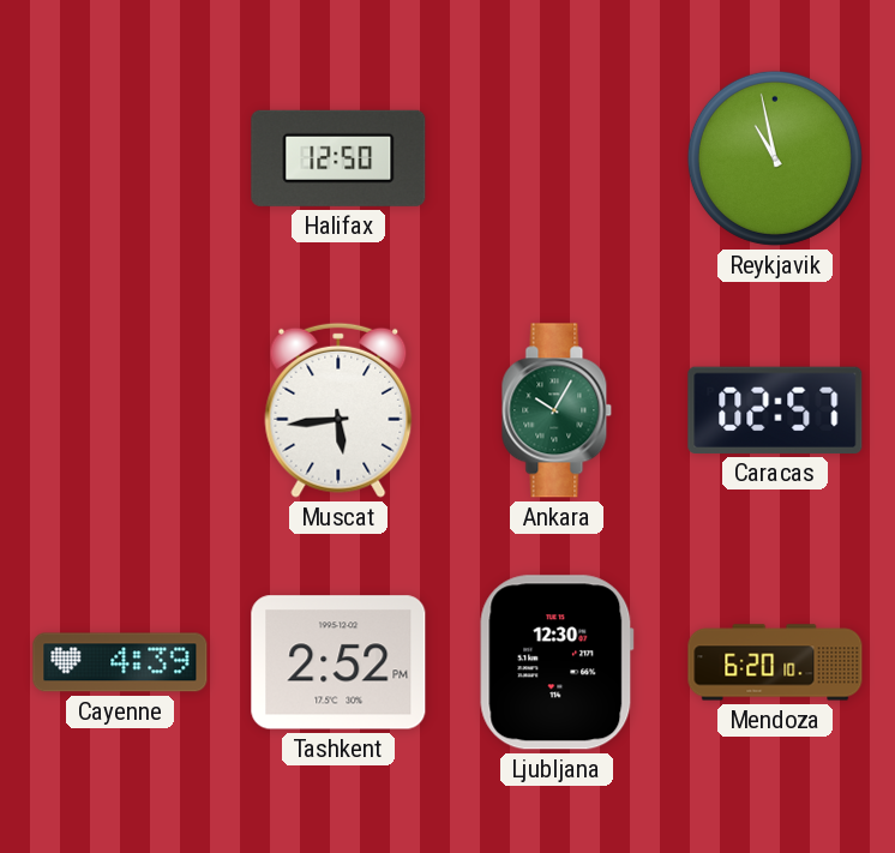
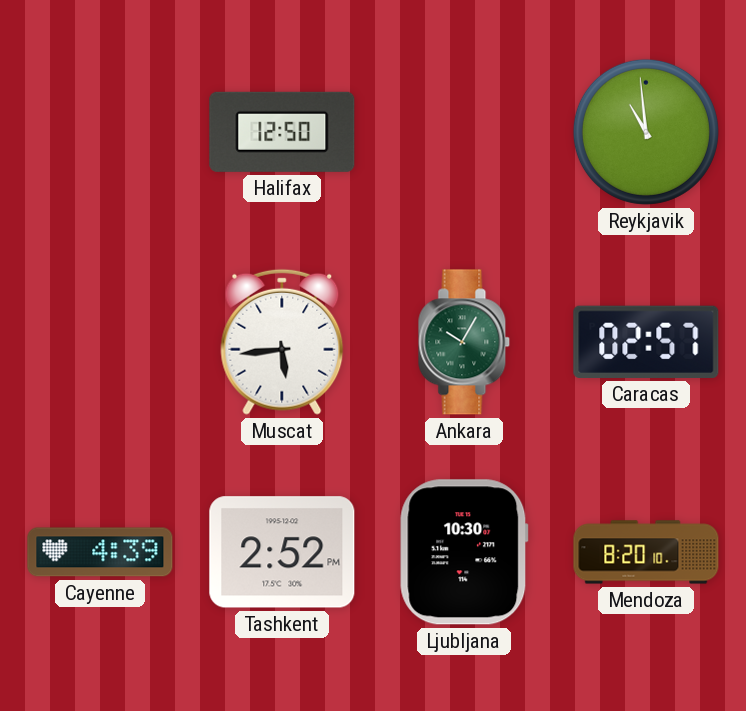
Reykjavik: 10:58 -> 10:59 (646, 132)
Ljubljana: 12:30 -> 10:30 (464, 552)
Mendoza: 6:20 -> 8:20 (646, 552)
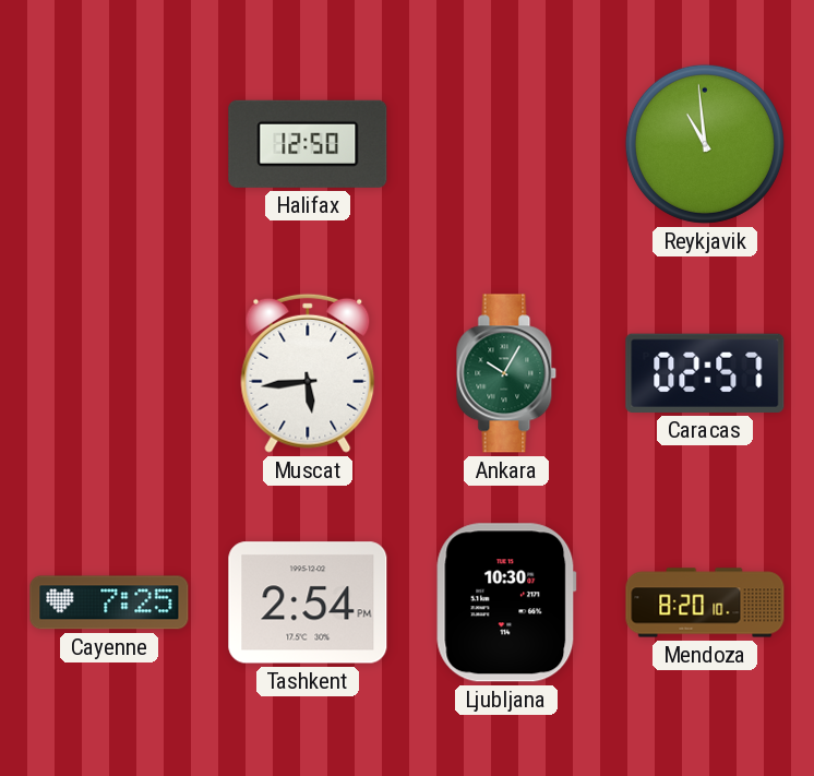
Cayenne: 4:39 -> 7:25 (109, 602)
Tashkent: 2:52 -> 2:54 (308, 602)
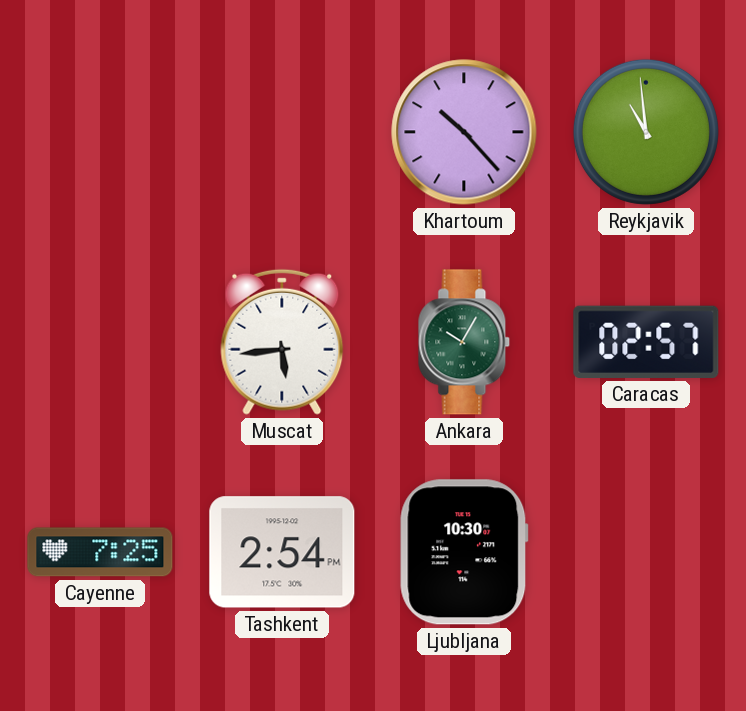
Halifax: 12:50 -> none (308, 144)
Khartoum: none -> 10:23 (464, 132)
Mendoza: 8:20 -> none (705, 602)
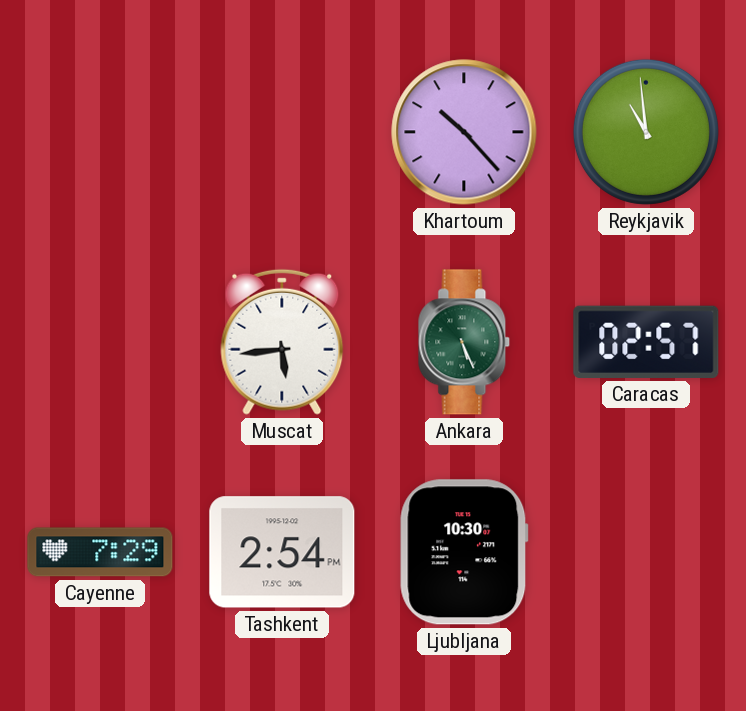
Ankara: 10:05 -> 5:26 (464, 342)
Cayenne: 7:25 -> 7:29 (100, 552)
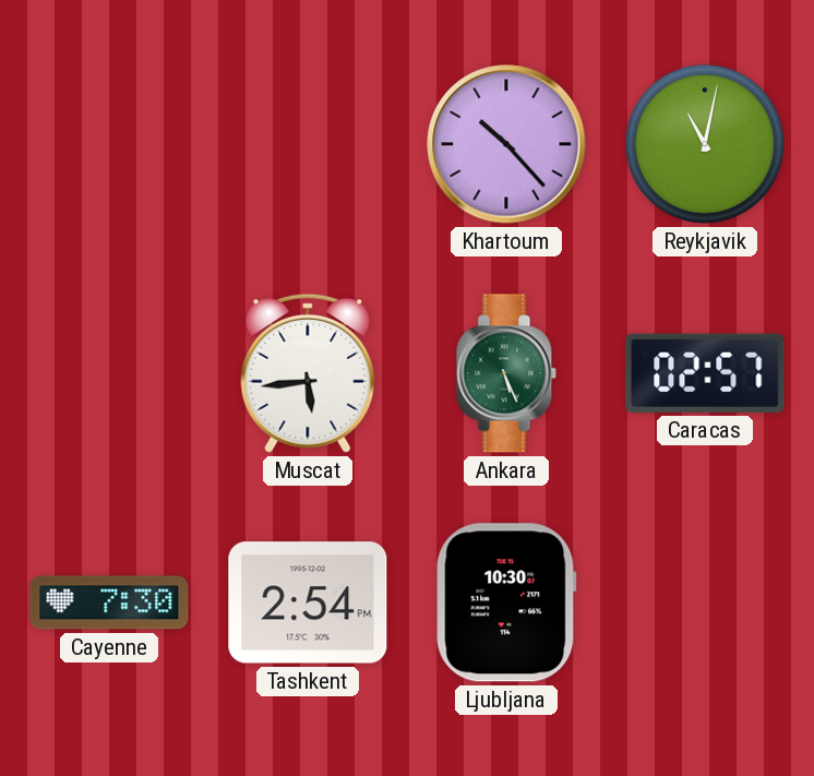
Reykjavik: 10:59 -> 11:02 (705, 144)
Cayenne: 7:29 -> 7:30 (109, 602)
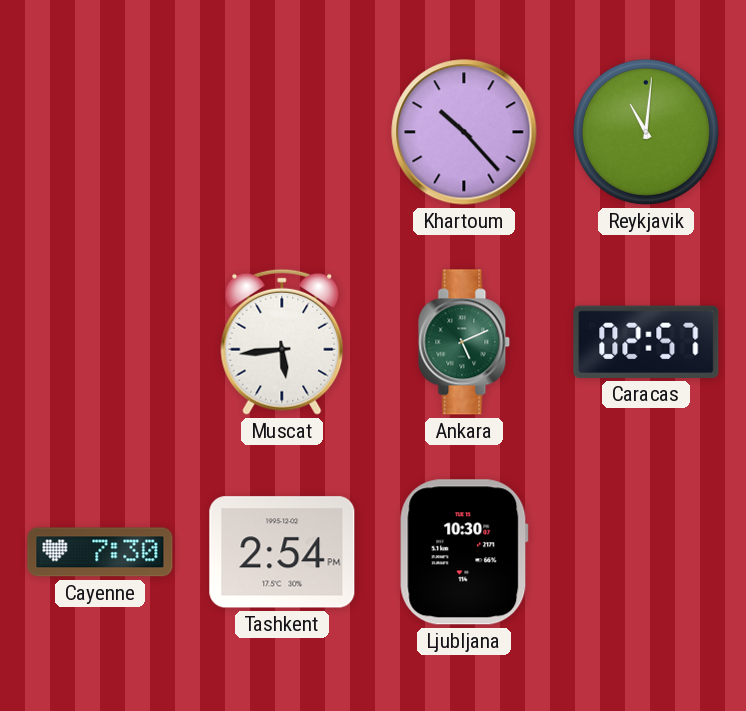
Reykjavik: 11:02 -> 11:01 (646, 132)
Ankara: 5:26 -> 5:11 (464, 342)
